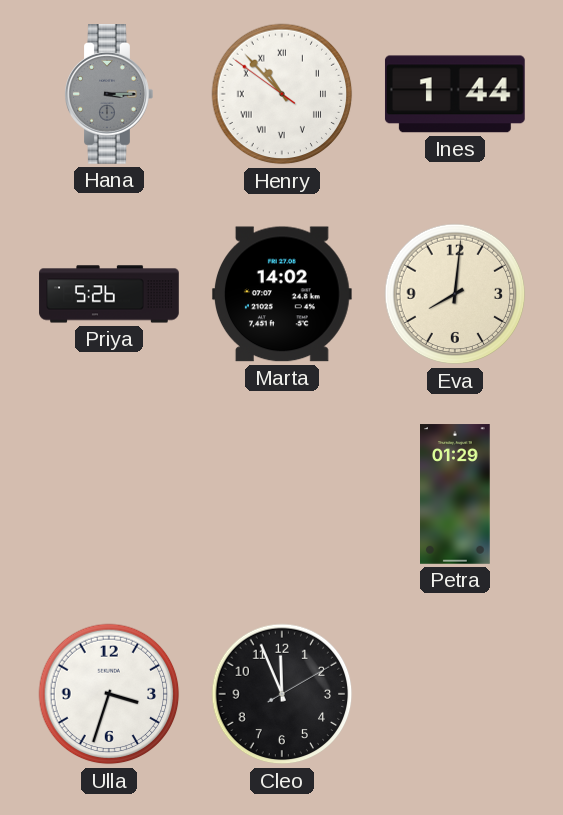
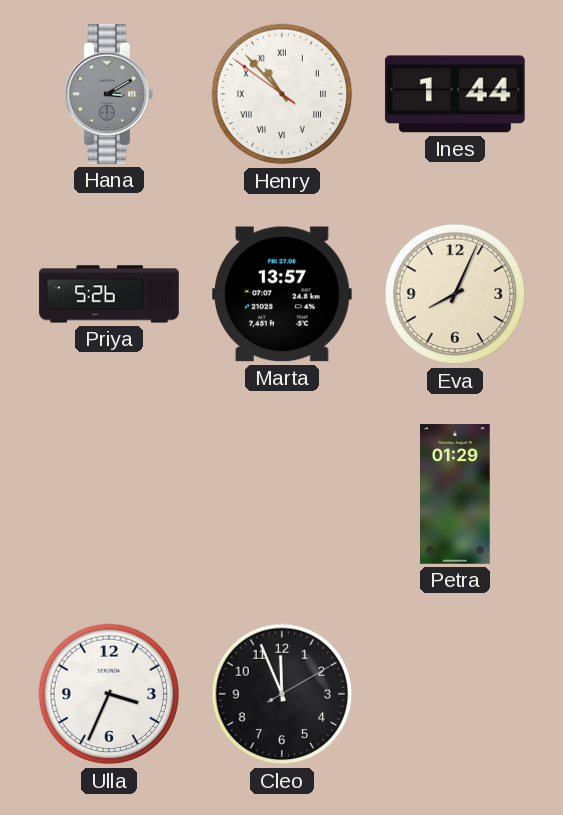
Hana: 3:15 -> 3:10 (109, 95)
Marta: 14:02 -> 13:57 (282, 294)
Eva: 8:01 -> 8:04 (455, 294)
Ulla: 3:33 -> 3:34 (109, 694)
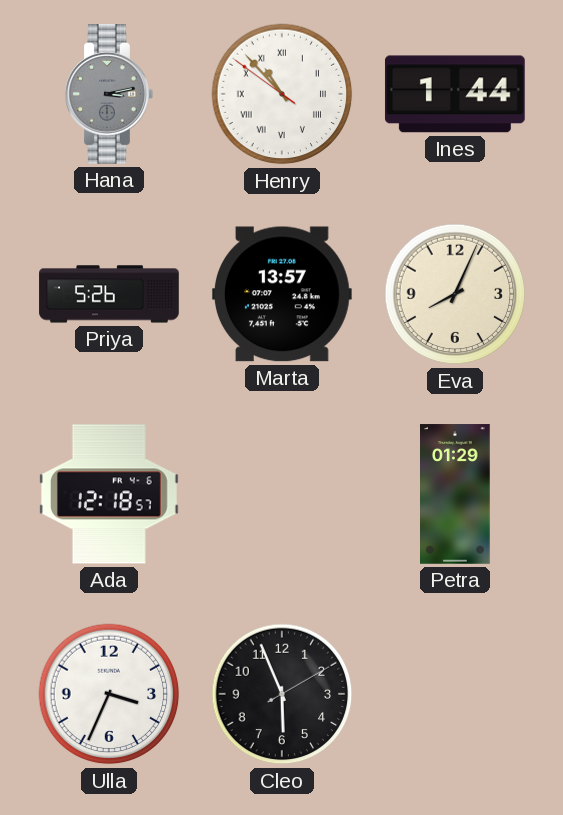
Hana: 3:10 -> 3:13 (109, 95)
Ada: none -> 12:18 (109, 494)
Cleo: 11:56 -> 5:56 (282, 694)
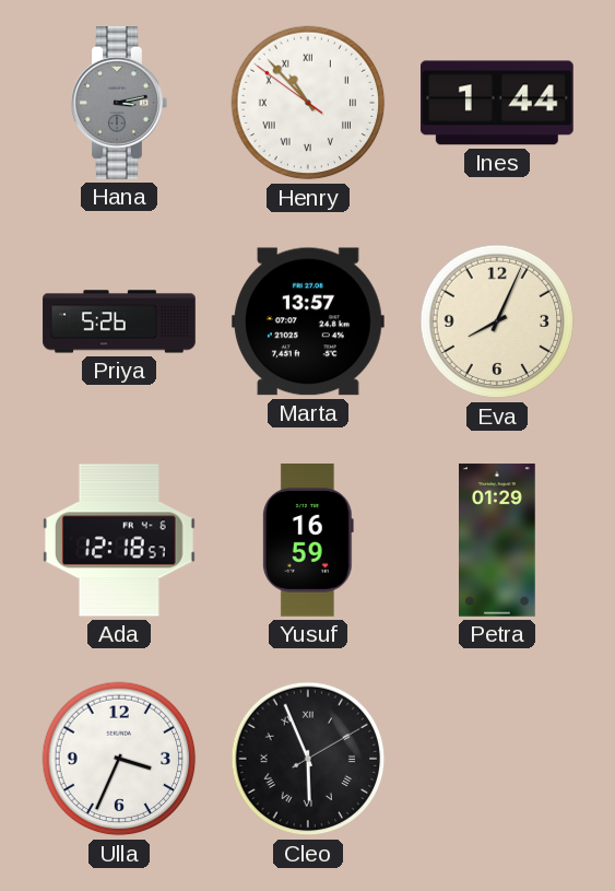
Yusuf: none -> 16:59 (308, 541)
Cleo numerals: Arabic -> Roman (308, 759)
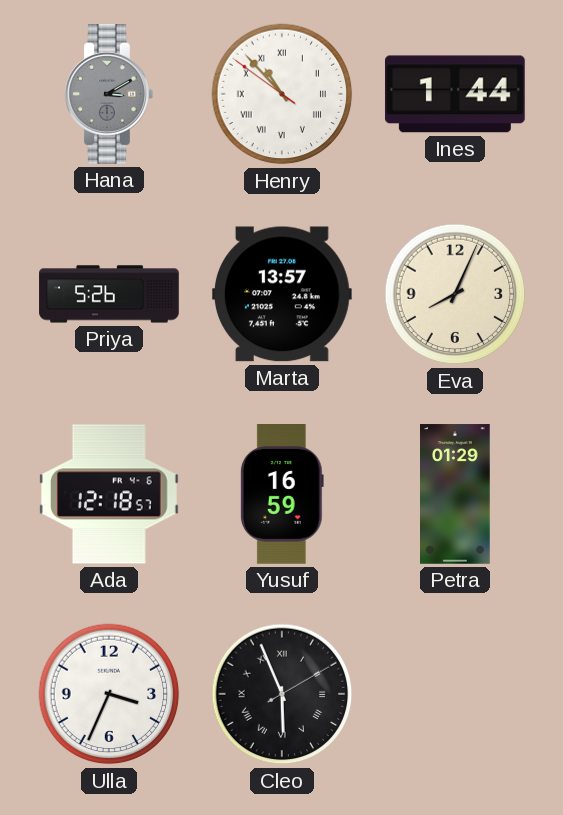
Hana: 3:13 -> 3:10 (109, 95)
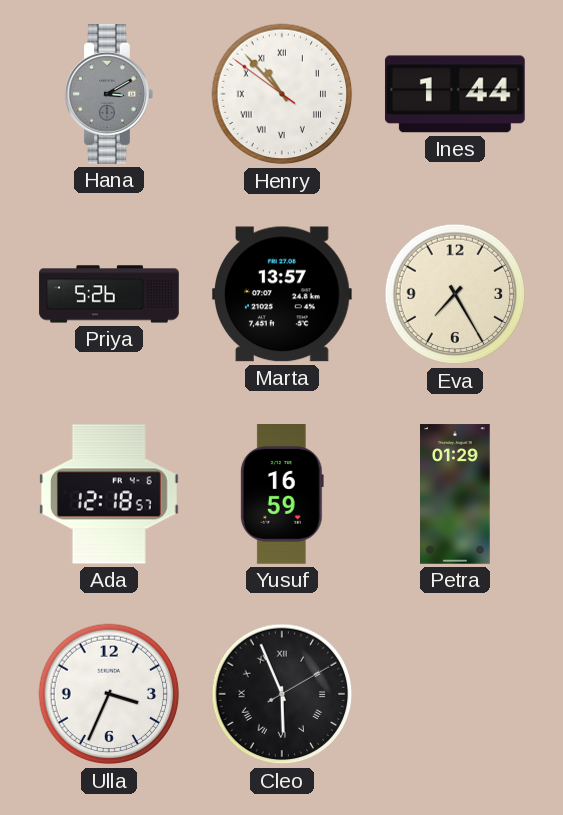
Eva: 8:04 -> 7:25 (455, 294)
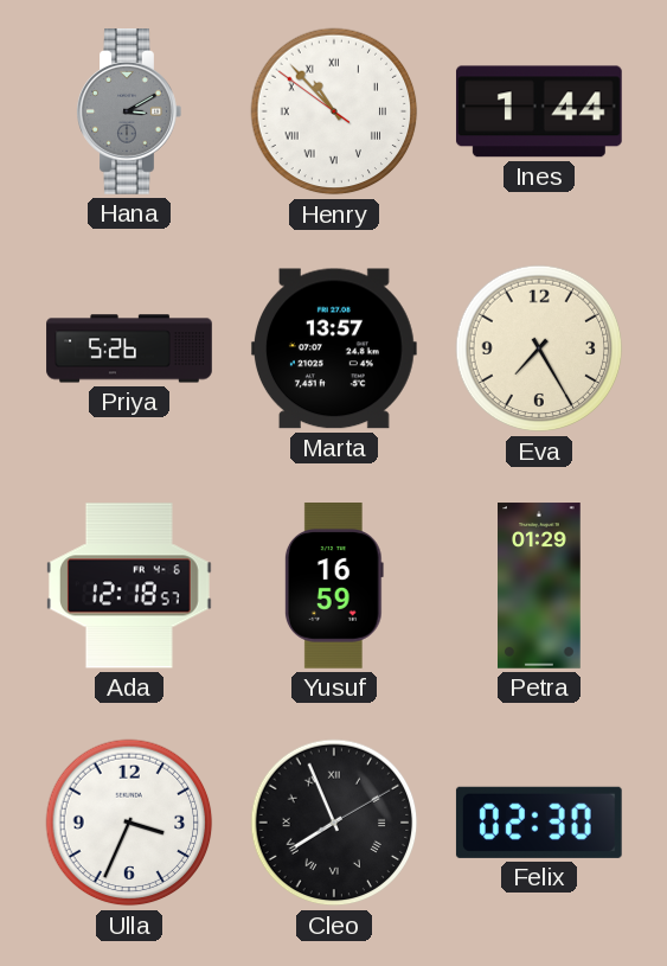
Cleo: 5:56 -> 7:56 (334, 823)
Felix: none -> 02:30 (539, 823)
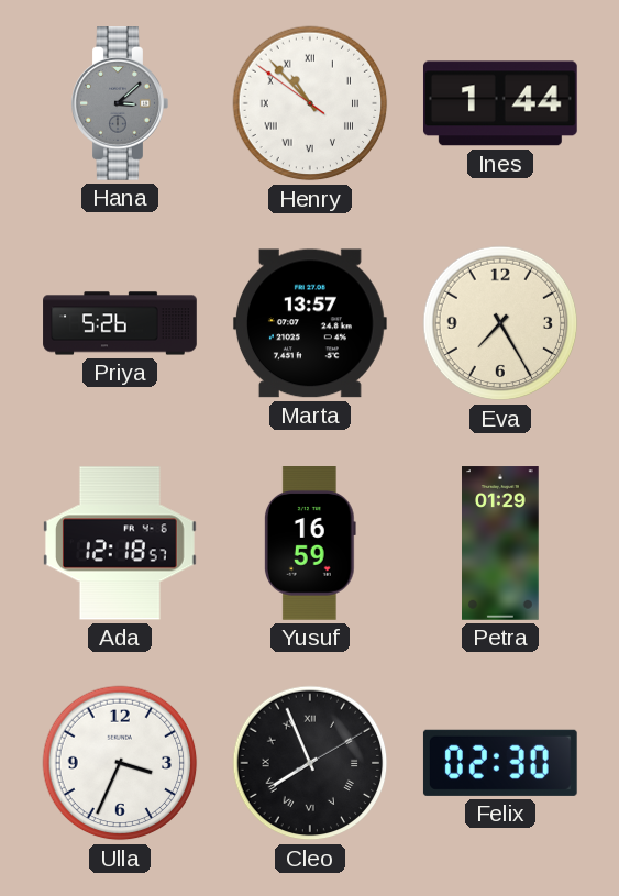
Hana: 3:10 -> 3:08 (120, 104)
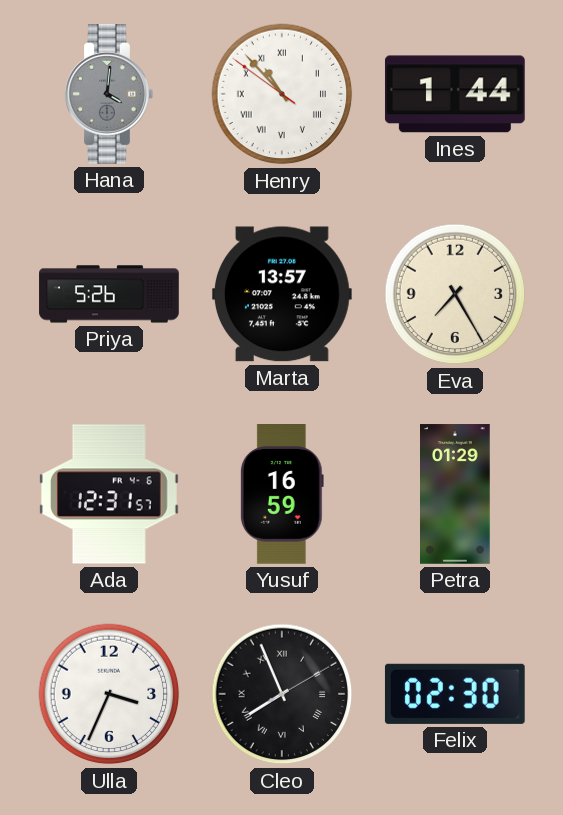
Hana: 3:08 -> 4:01 (109, 95)
Ada: 12:18 -> 12:31 (109, 494)
